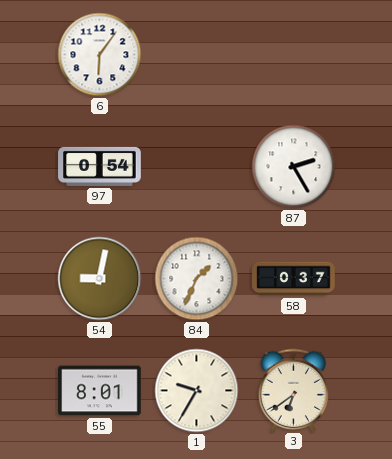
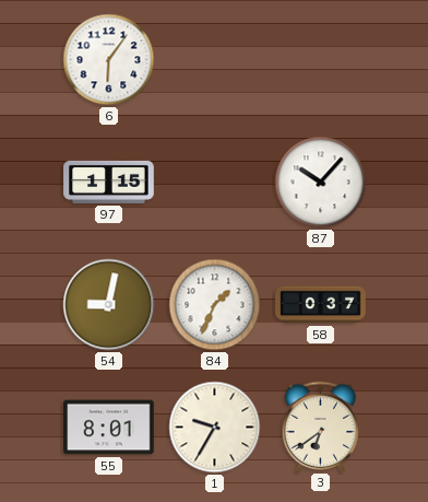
97: 0:54 -> 1:15 (109, 182)
87: 2:25 -> 10:07 (321, 183)
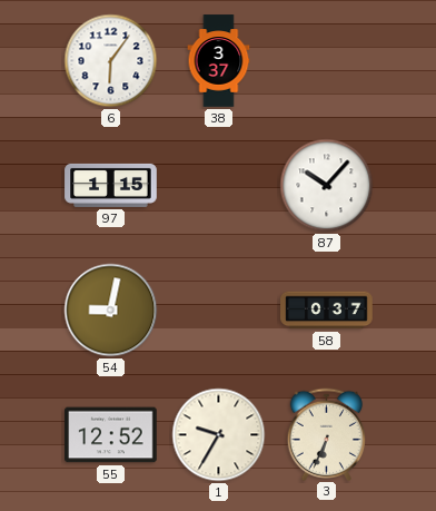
38: none -> 3:37 (219, 61)
84: 1:34 -> none (215, 305)
55: 8:01 -> 12:52 (111, 435)
3: 6:39 -> 6:34 (327, 434)
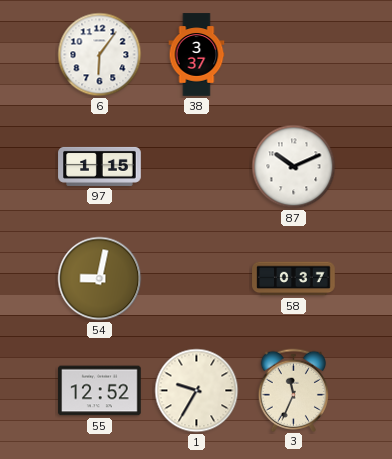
87: 10:07 -> 10:11 (294, 167)
3: 6:34 -> 11:34 (294, 390)
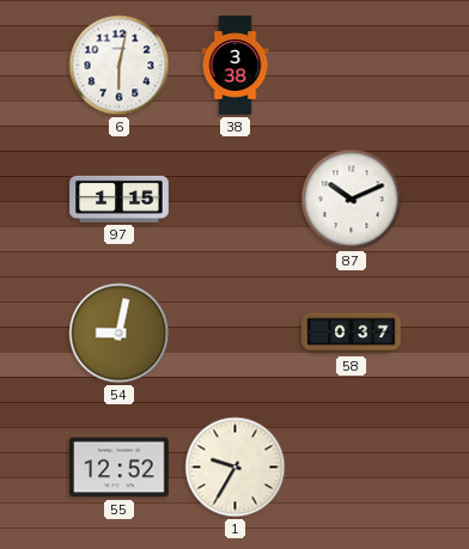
6: 6:06 -> 6:02 (120, 66)
38: 3:37 -> 3:38 (236, 66)
3: 11:34 -> none (294, 390)
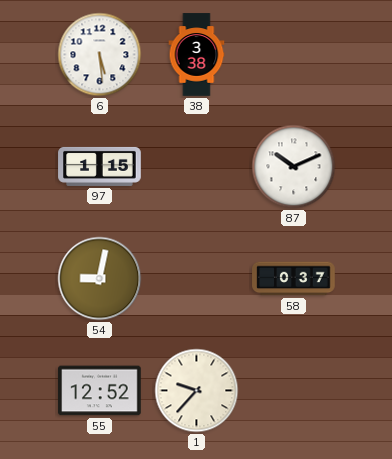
6: 6:02 -> 5:29 (100, 55)
1: 9:35 -> 9:37 (197, 391)
